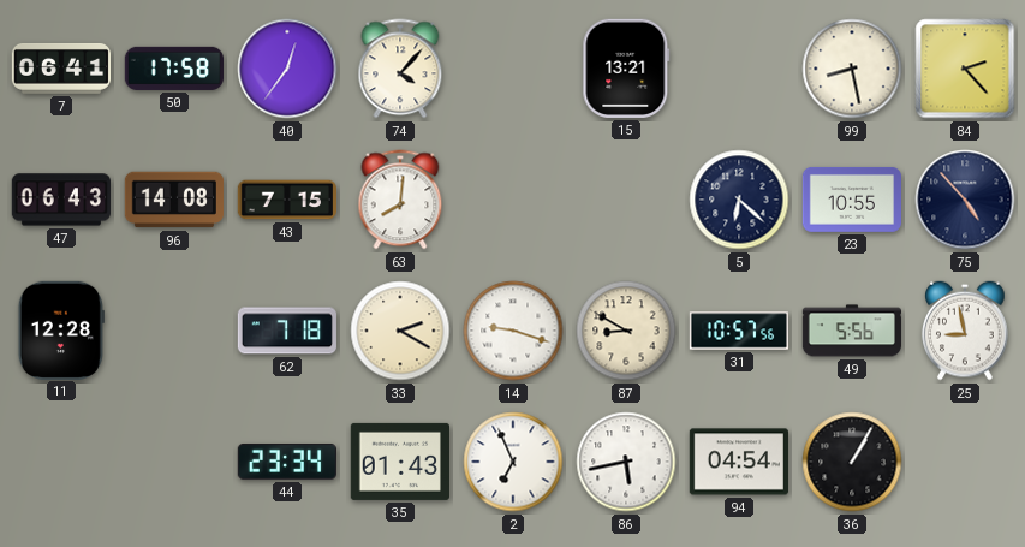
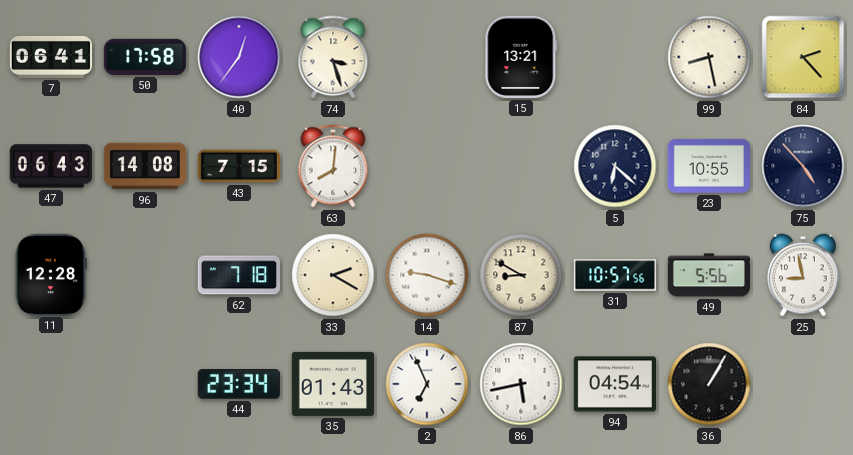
74: 4:07 -> 3:27 (333, 57)
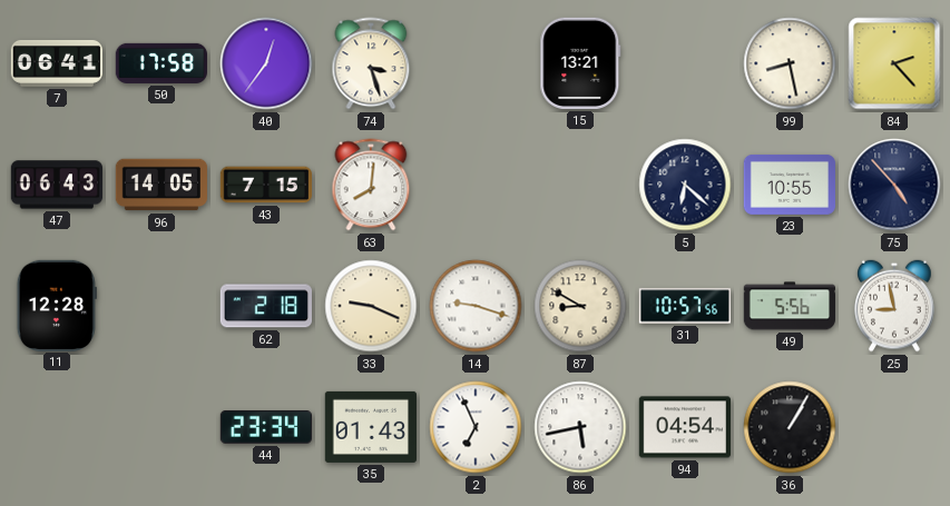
96: 14:08 -> 14:05 (160, 185)
62: 7:18 -> 2:18 (265, 306)
33: 2:20 -> 9:19 (371, 306)
